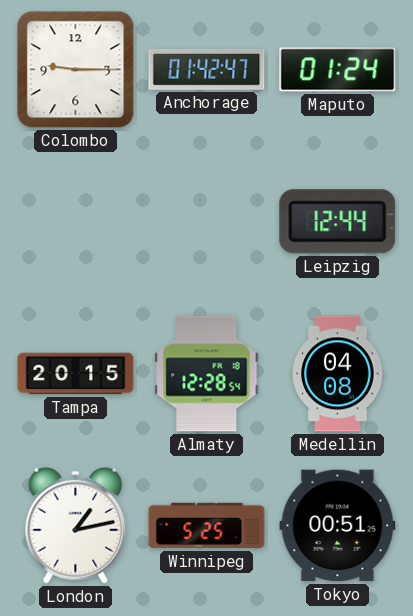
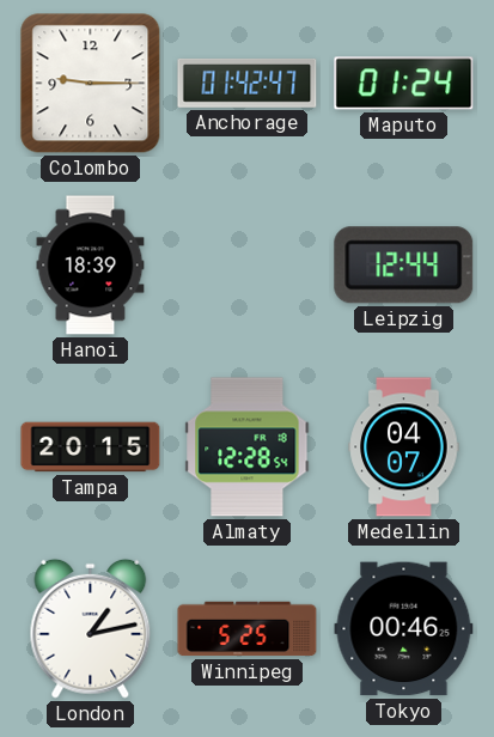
Hanoi: none -> 18:39 (91, 266)
Medellin: 04:08 -> 04:07 (404, 447)
Tokyo: 00:51 -> 00:46 (404, 629)
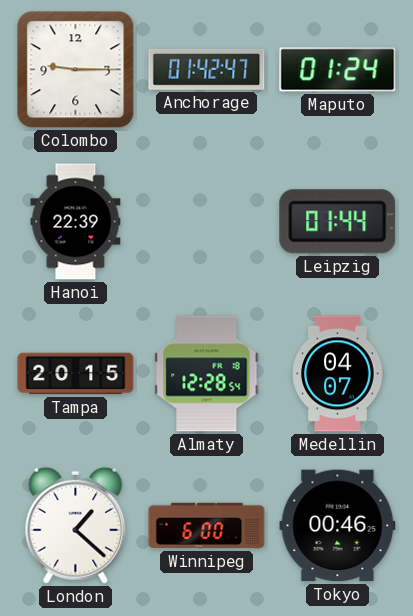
Hanoi: 18:39 -> 22:39 (76, 222)
Leipzig: 12:44 -> 01:44 (338, 222)
London: 1:13 -> 1:22 (76, 525)
Winnipeg: 5:25 -> 6:00 (207, 526)
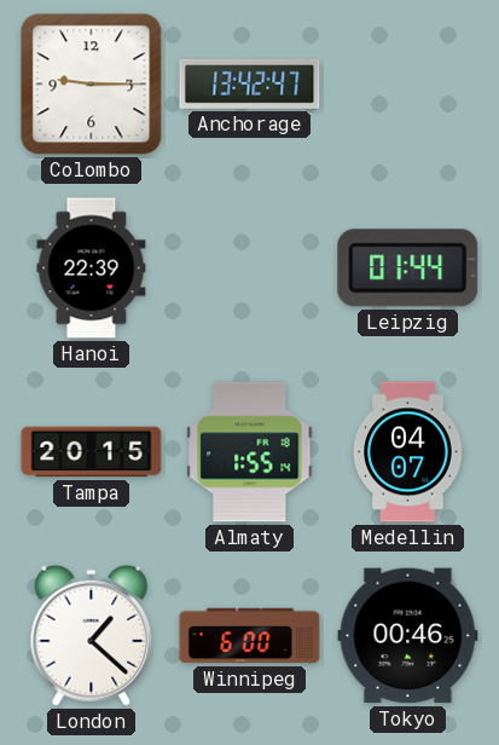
Anchorage: 01:42 -> 13:42 (250, 83)
Maputo: 01:24 -> none (338, 70)
Almaty: 12:28 -> 1:55 (250, 452)
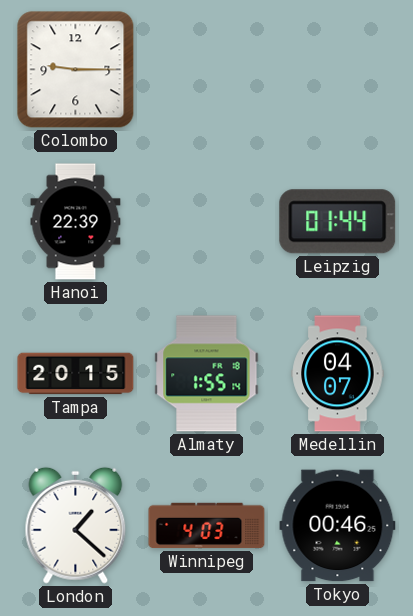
Anchorage: 13:42 -> none (250, 83)
Winnipeg: 6:00 -> 4:03 (207, 526)
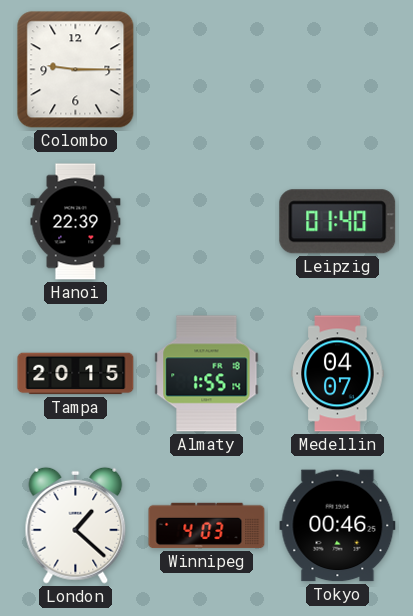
Leipzig: 01:44 -> 01:40 (338, 222)
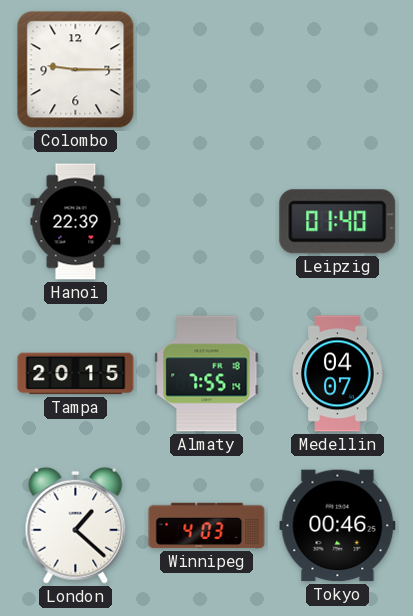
Almaty: 1:55 -> 7:55 (207, 374)
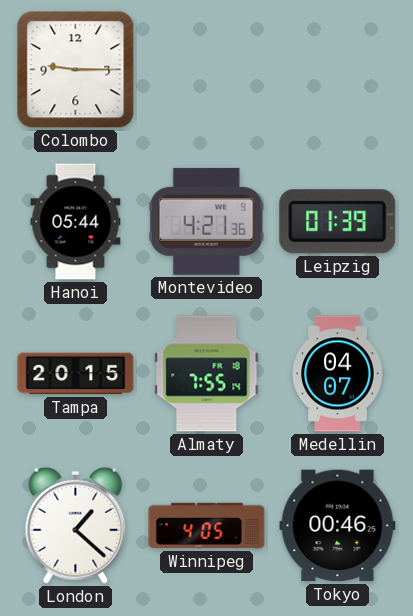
Hanoi: 22:39 -> 05:44 (76, 222)
Montevideo: none -> 4:21 (206, 221)
Leipzig: 01:40 -> 01:39 (338, 222)
Winnipeg: 4:03 -> 4:05 (207, 526)
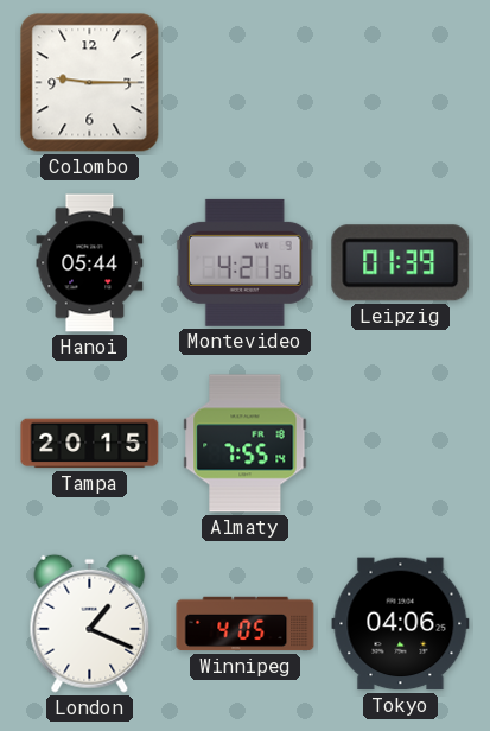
Medellin: 04:07 -> none (338, 374)
London: 1:22 -> 1:19 (90, 623)
Tokyo: 00:46 -> 04:06 (401, 624)
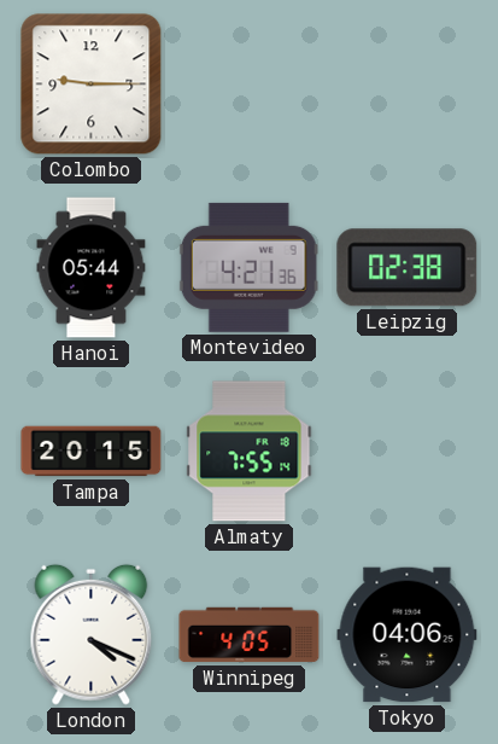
Leipzig: 01:39 -> 02:38 (408, 268)
London: 1:19 -> 4:19 (92, 634)
